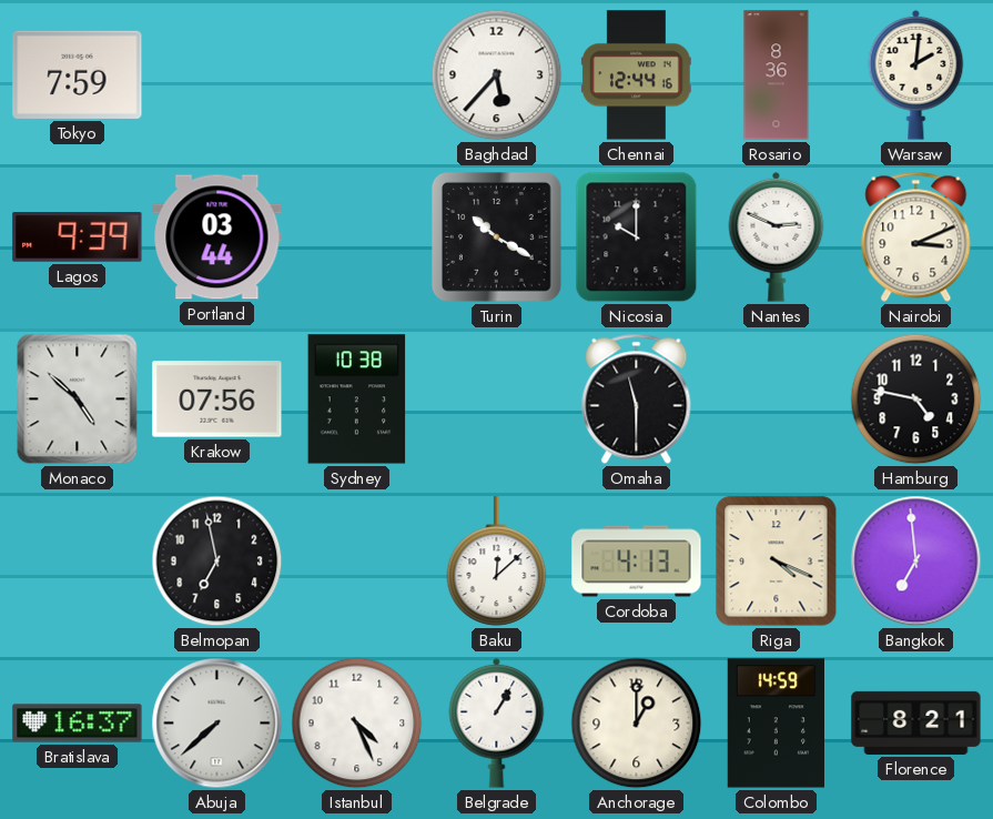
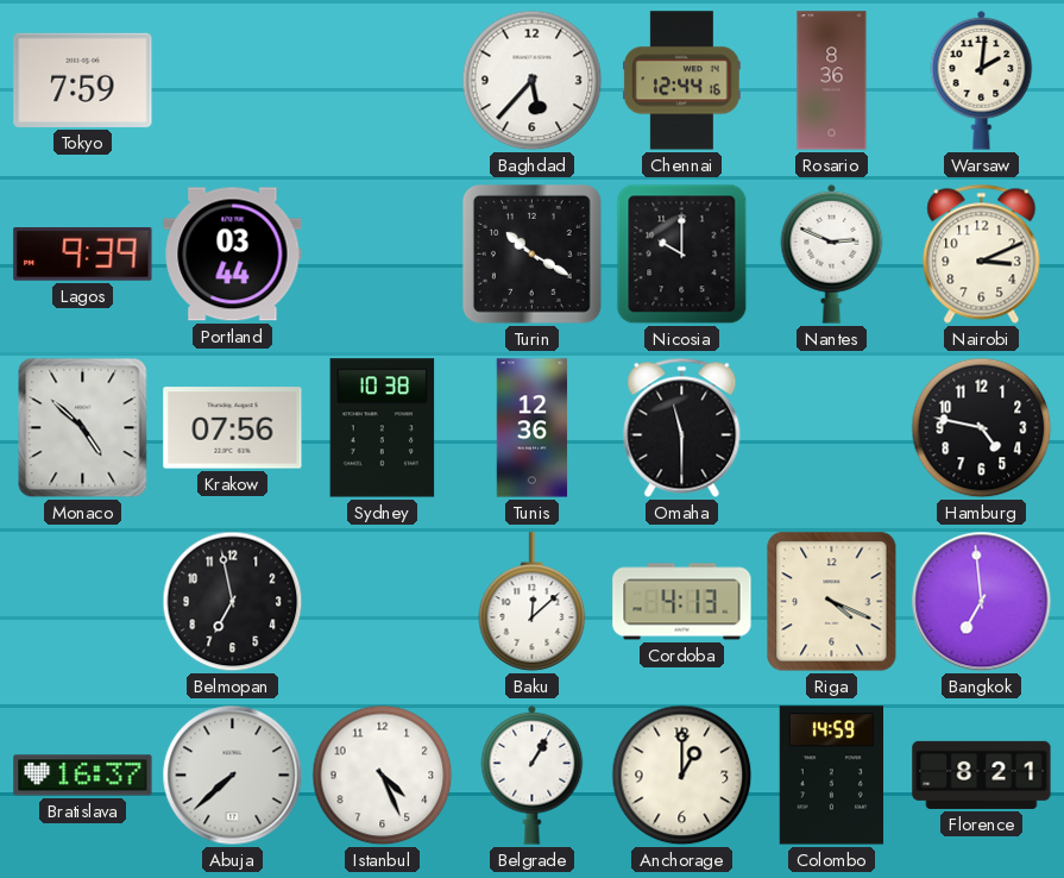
Tunis: none -> 12:36 (533, 428)
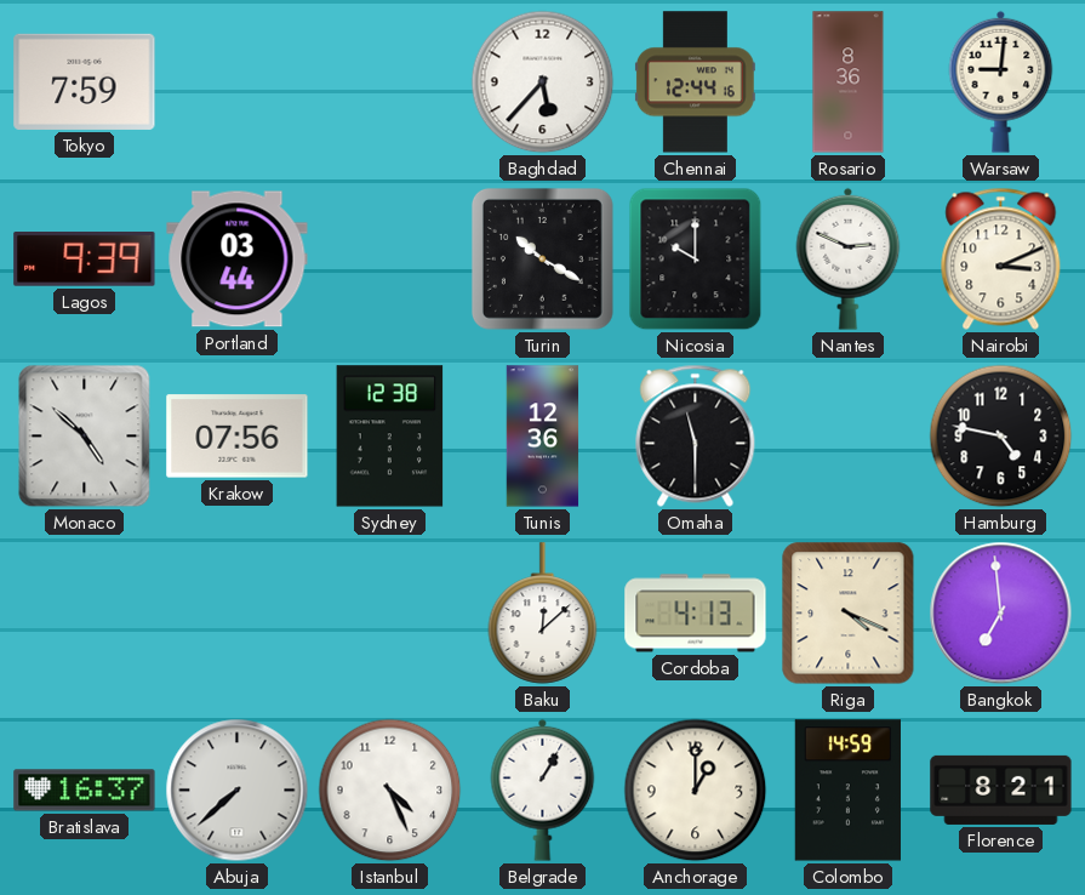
Warsaw: 2:01 -> 9:01 (1001, 81)
Sydney: 10:38 -> 12:38 (390, 437)
Belmopan: 6:58 -> none (233, 602)
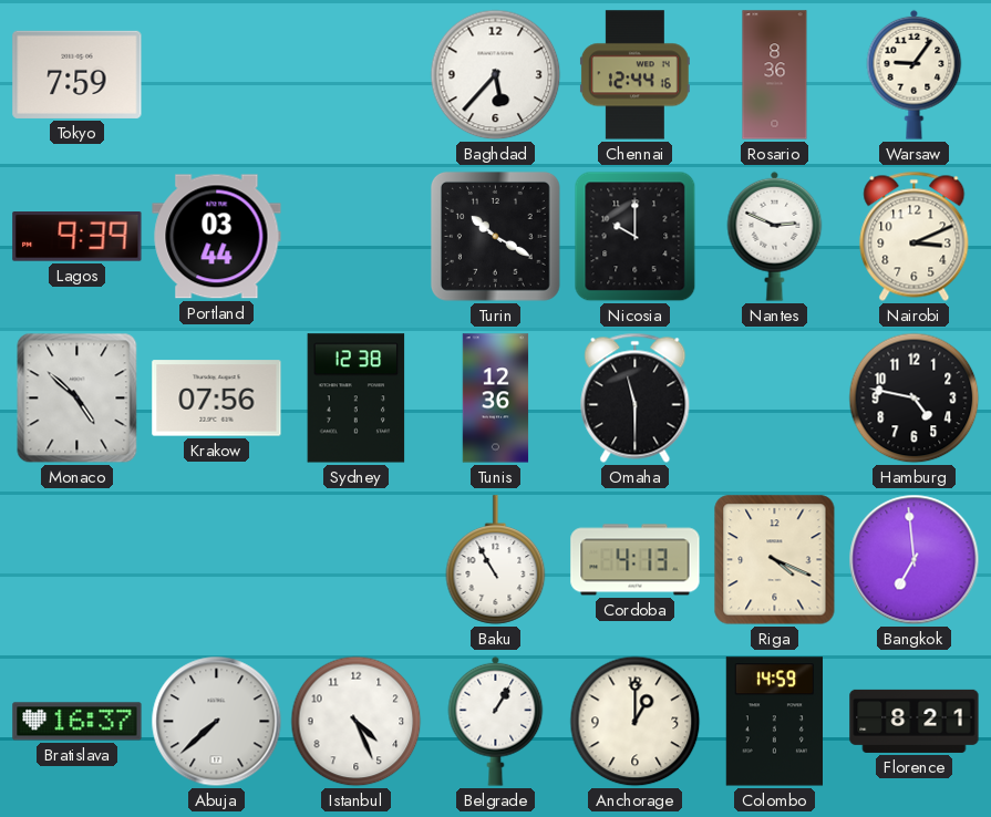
Warsaw: 9:01 -> 9:06 (915, 74)
Baku: 12:08 -> 10:55 (496, 560)
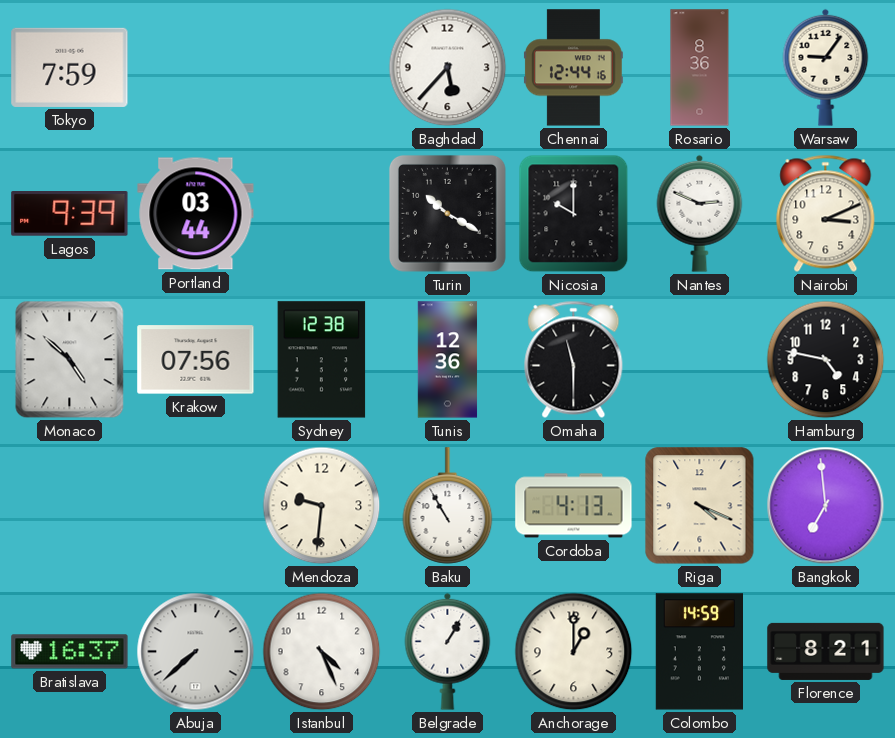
Mendoza: none -> 9:31 (322, 506)
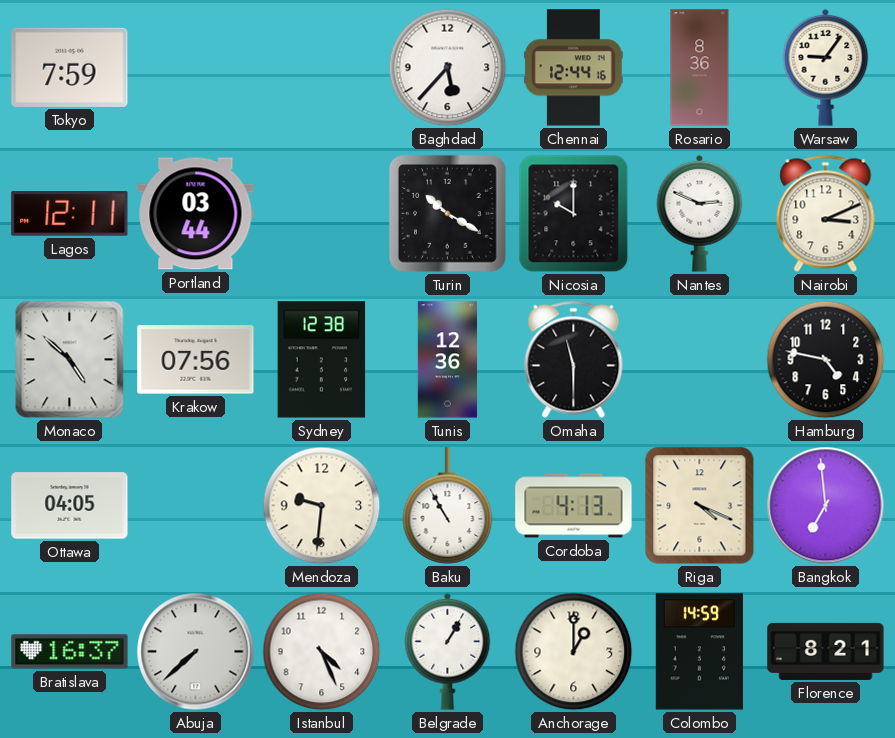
Lagos: 9:39 -> 12:11 (70, 214)
Ottawa: none -> 04:05 (70, 506)
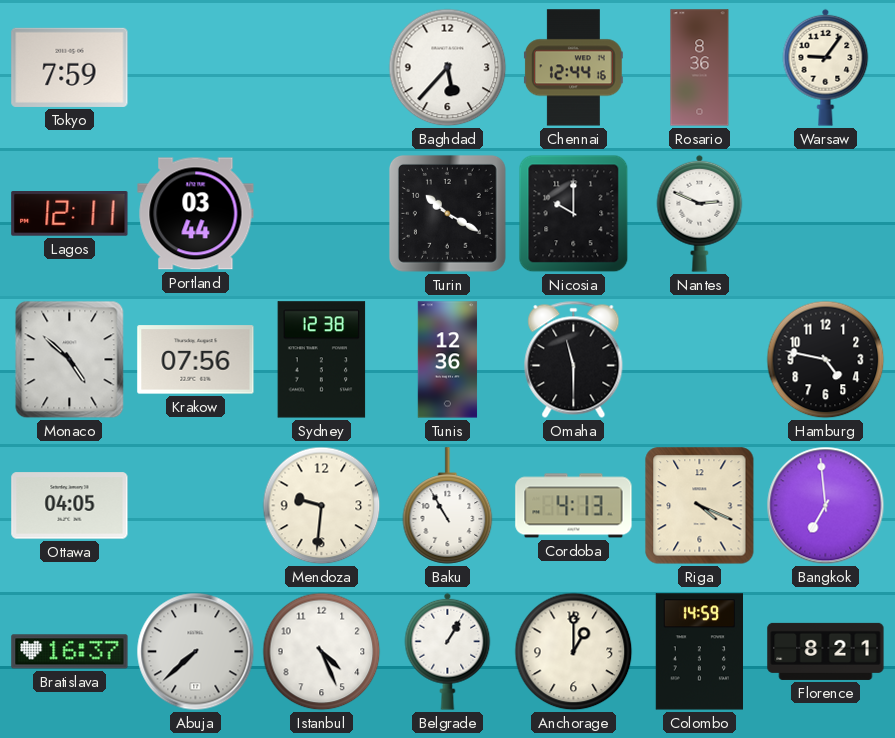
Nairobi: 3:11 -> none (826, 213)
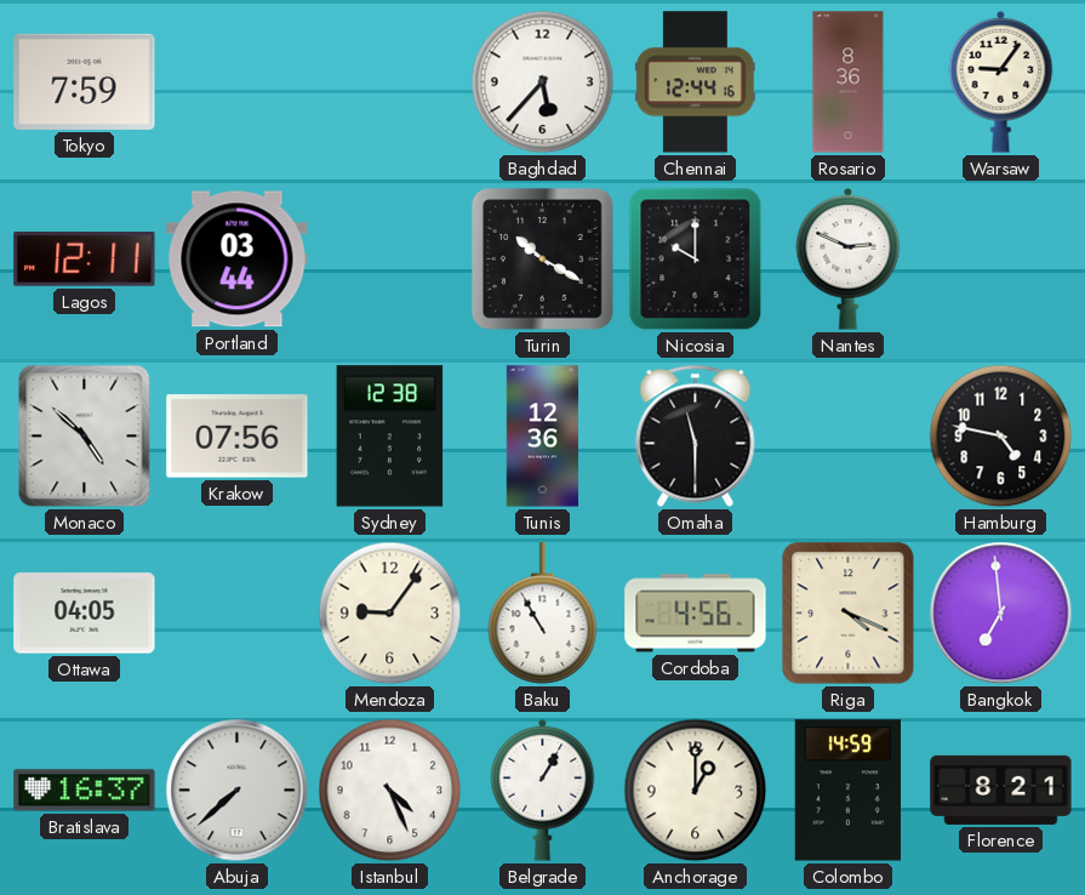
Mendoza: 9:31 -> 9:06 (390, 614)
Cordoba: 4:13 -> 4:56 (696, 614)
